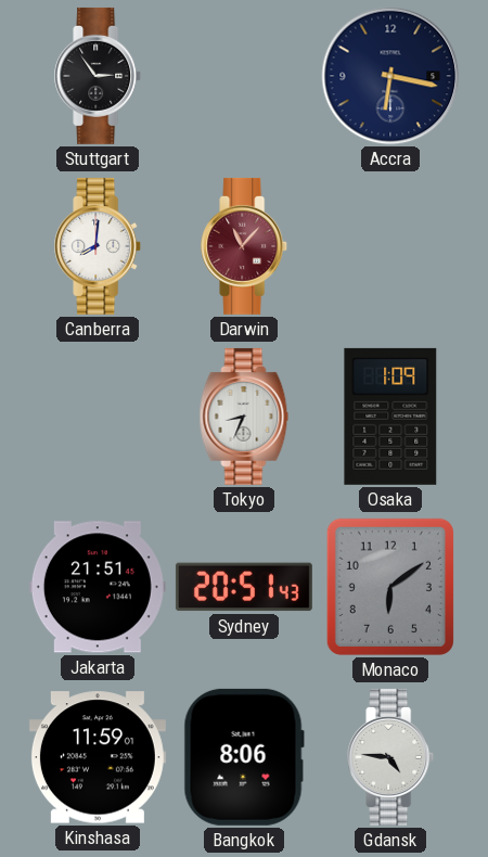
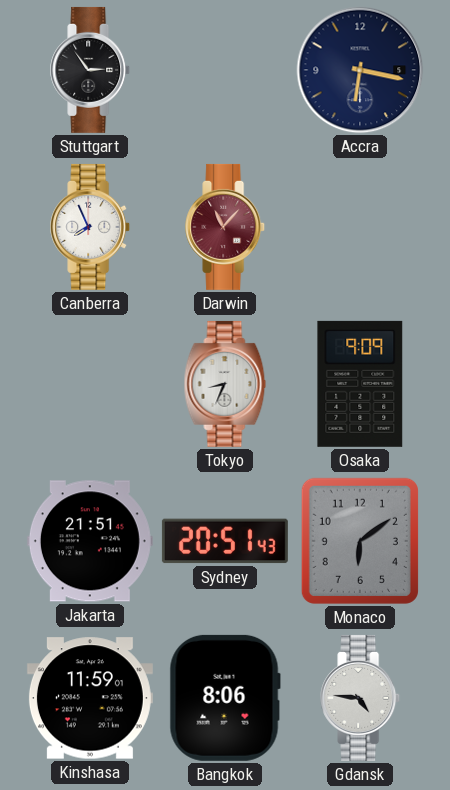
Canberra: 8:01 -> 7:56 (91, 227)
Osaka: 1:09 -> 9:09 (360, 384)
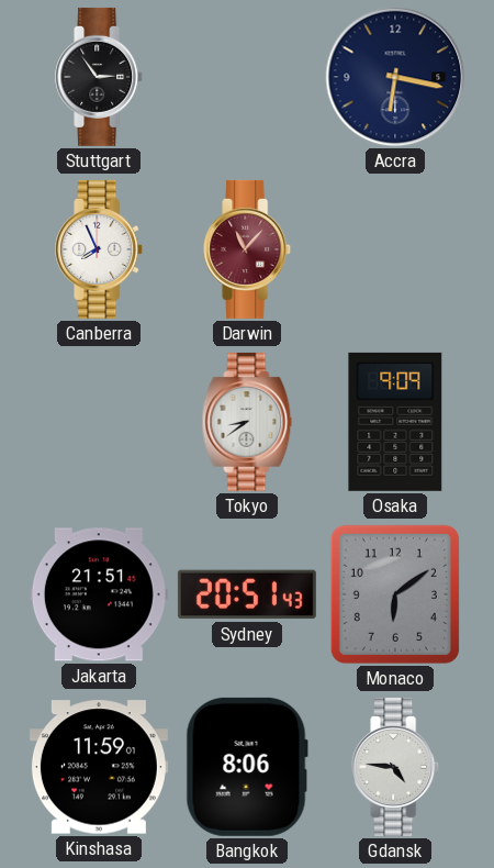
Tokyo: 8:34 -> 8:39 (247, 422)
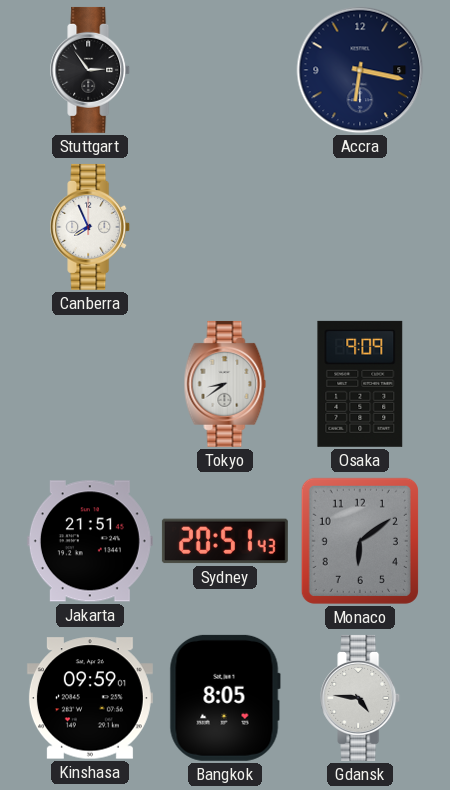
Darwin: 11:07 -> none (248, 249)
Kinshasa: 11:59 -> 09:59 (90, 698)
Bangkok: 8:06 -> 8:05 (225, 698)
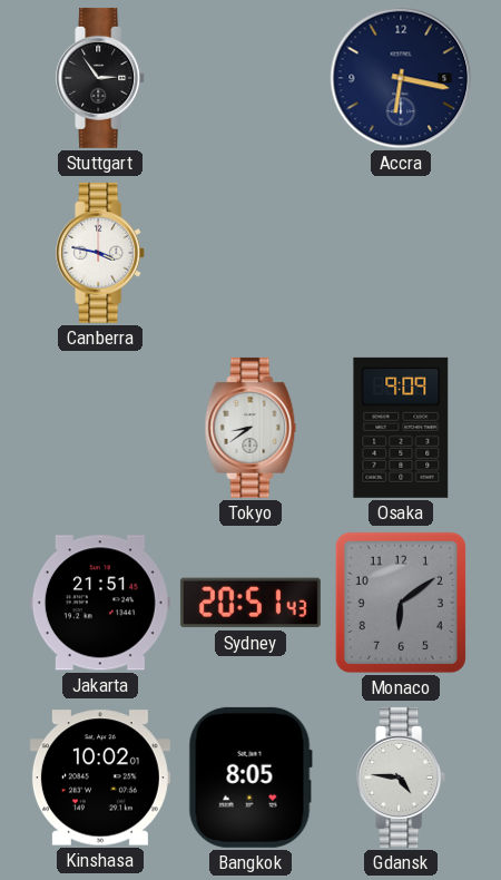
Canberra: 7:56 -> 3:47 (101, 253)
Kinshasa: 09:59 -> 10:02 (100, 778)
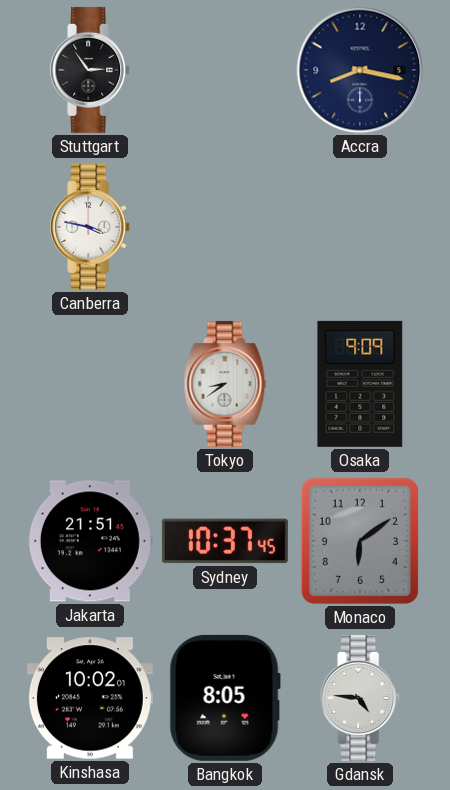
Accra: 6:17 -> 8:17 (360, 70)
Sydney: 20:51 -> 10:37 (225, 541)
